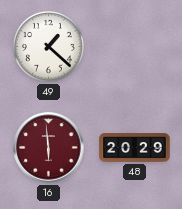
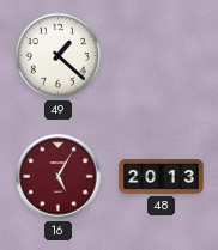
16: 5:59 -> 5:05 (59, 177)
48: 20:29 -> 20:13 (162, 177)
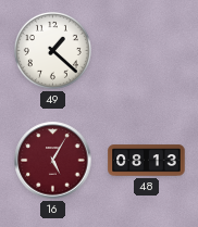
48: 20:13 -> 08:13 (147, 161)
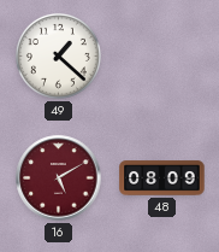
16: 5:05 -> 5:10 (59, 178)
48: 08:13 -> 08:09 (162, 178)
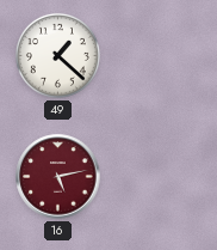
16: 5:10 -> 5:13 (58, 177)
48: 08:09 -> none (162, 178)
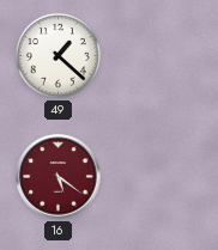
16: 5:13 -> 5:21 (59, 177)
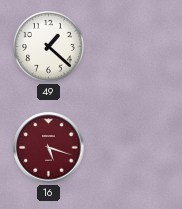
16: 5:21 -> 5:18 (49, 148)
